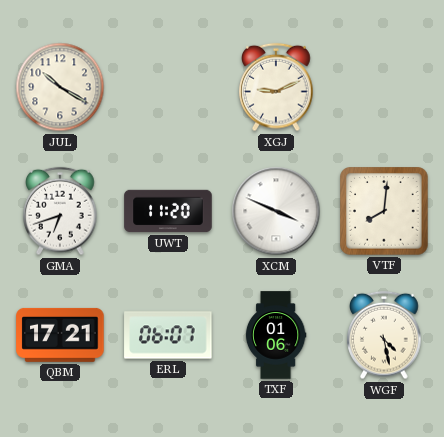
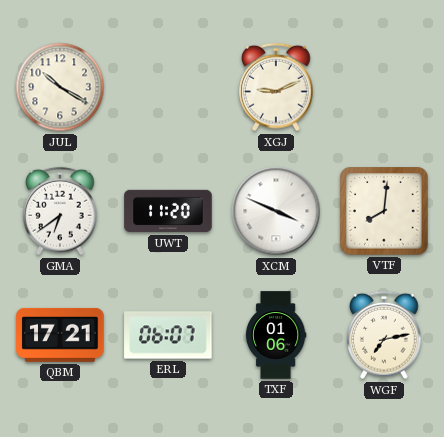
GMA: 6:42 -> 6:39 (60, 211)
WGF: 4:28 -> 7:13 (384, 335)
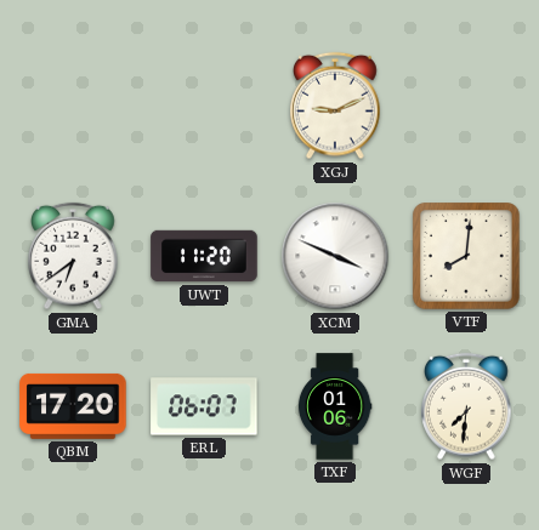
JUL: 10:20 -> none (60, 87)
QBM: 17:21 -> 17:20 (73, 406)
WGF: 7:13 -> 7:31 (466, 406)
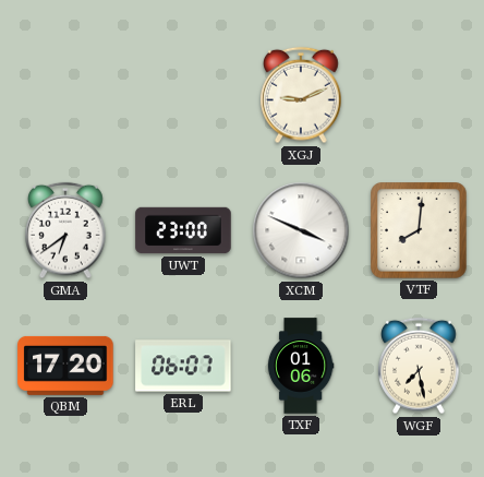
UWT: 11:20 -> 23:00 (183, 230)
WGF: 7:31 -> 7:28 (419, 366)
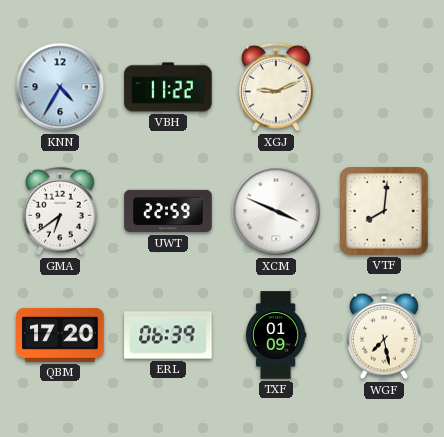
KNN: none -> 4:35 (60, 87)
VBH: none -> 11:22 (168, 87)
UWT: 23:00 -> 22:59 (168, 211)
ERL: 06:07 -> 06:39 (168, 335)
TXF: 01:06 -> 01:09 (276, 335)
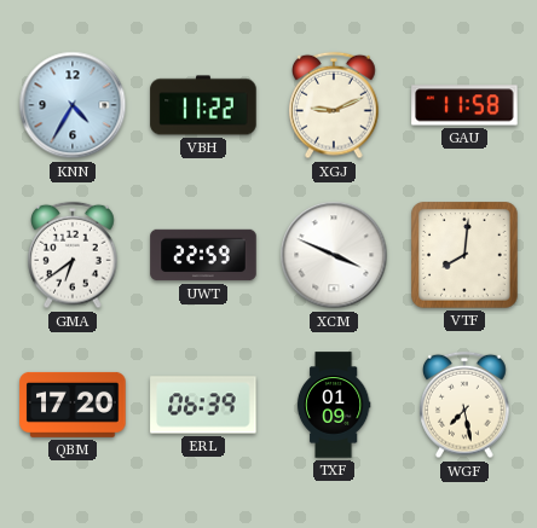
GAU: none -> 11:58 (464, 105)
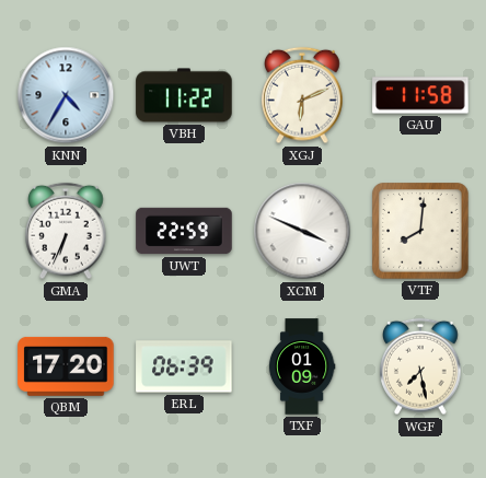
XGJ: 9:11 -> 6:11 (302, 95)
GMA: 6:39 -> 6:34 (66, 231)
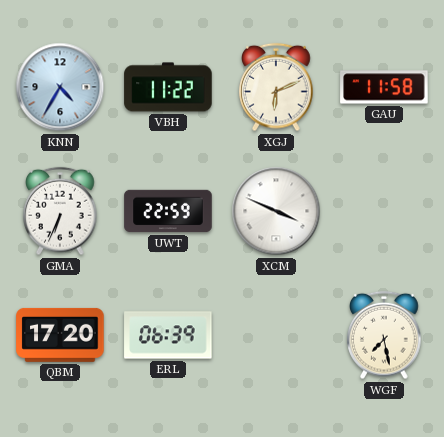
VTF: 8:01 -> none (420, 231)
TXF: 01:09 -> none (302, 366)
